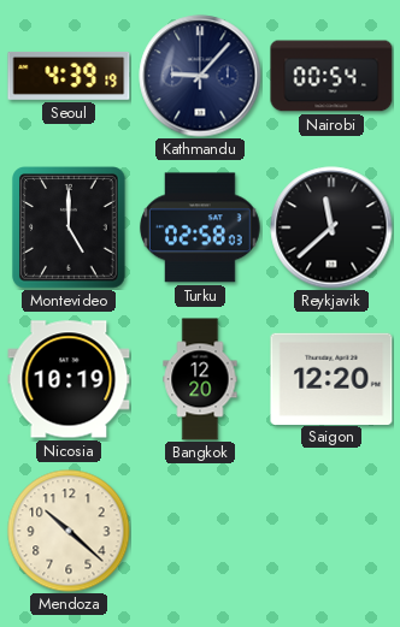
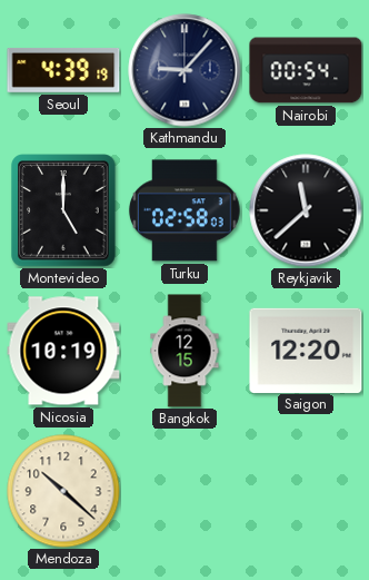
Bangkok: 12:20 -> 12:15 (184, 351)
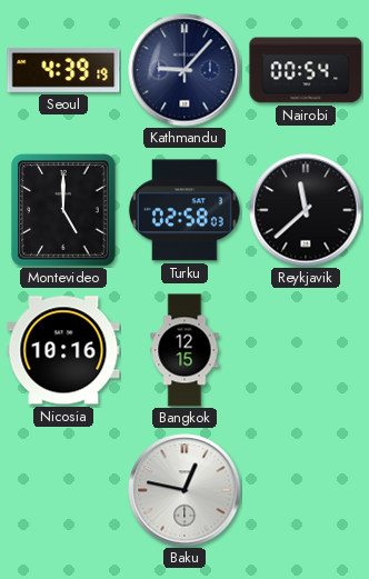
Nicosia: 10:19 -> 10:16 (63, 350)
Saigon: 12:20 -> none (306, 350)
Mendoza: 10:22 -> none (63, 491)
Baku: none -> 12:47 (184, 490)
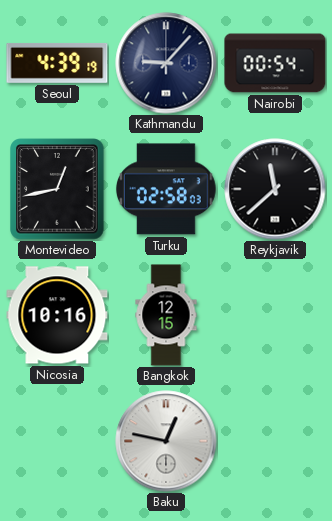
Montevideo: 5:00 -> 12:43 (57, 189)
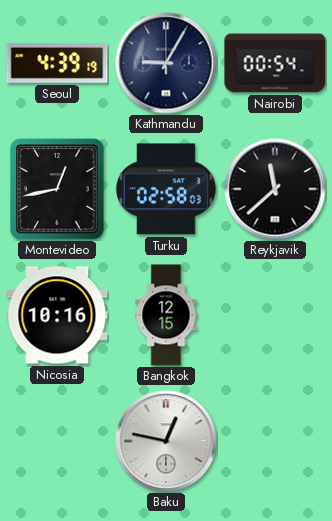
Kathmandu: 9:07 -> 9:05 (166, 63)
